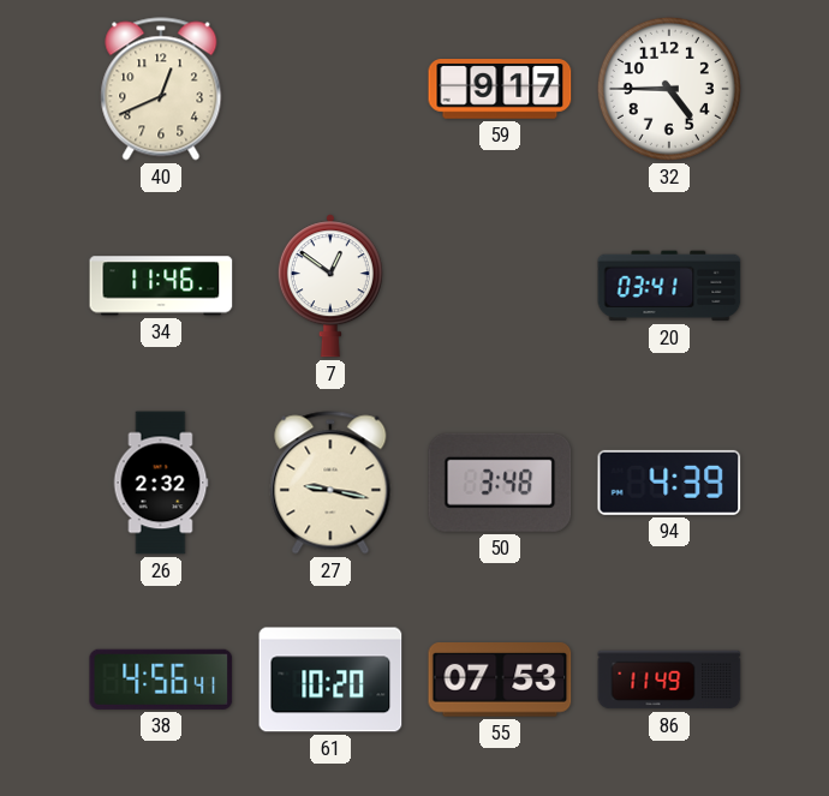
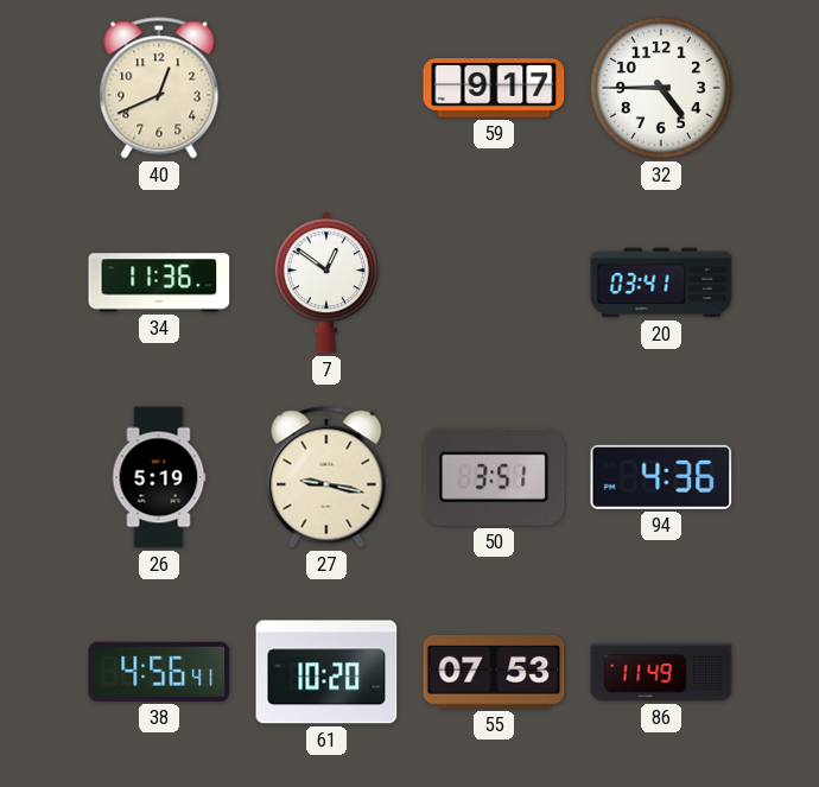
34: 11:46 -> 11:36 (159, 283)
26: 2:32 -> 5:19 (159, 477)
50: 3:48 -> 3:51 (494, 477)
94: 4:39 -> 4:36 (661, 477)
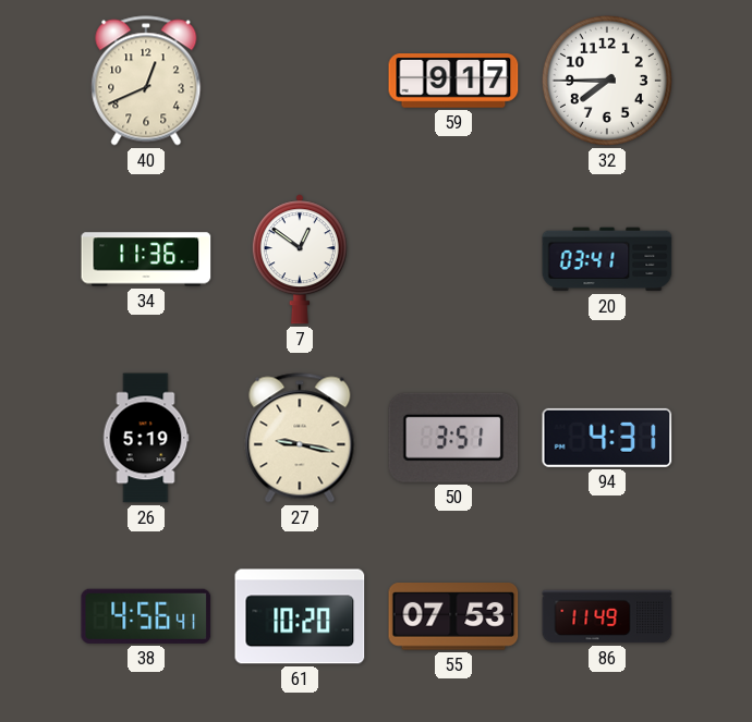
32: 4:45 -> 7:45 (607, 81)
94: 4:36 -> 4:31 (607, 438)
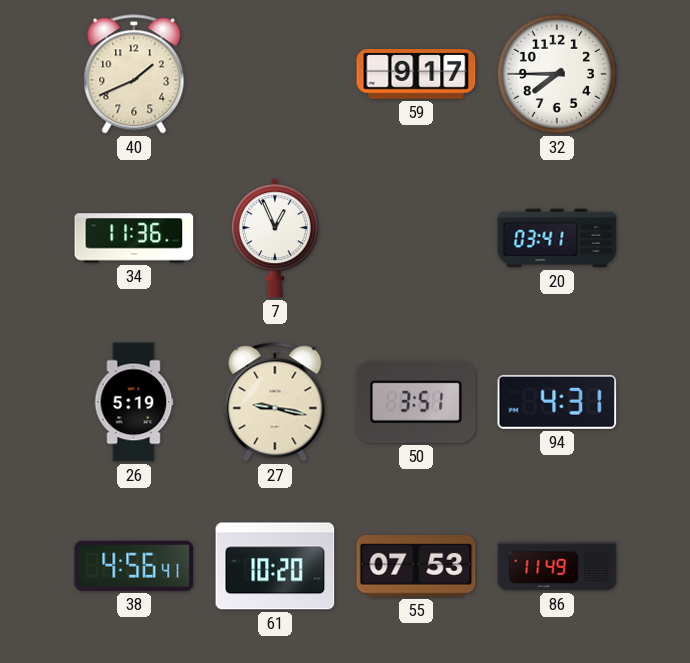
40: 12:41 -> 1:41 (134, 74)
7: 12:51 -> 12:56 (275, 238)
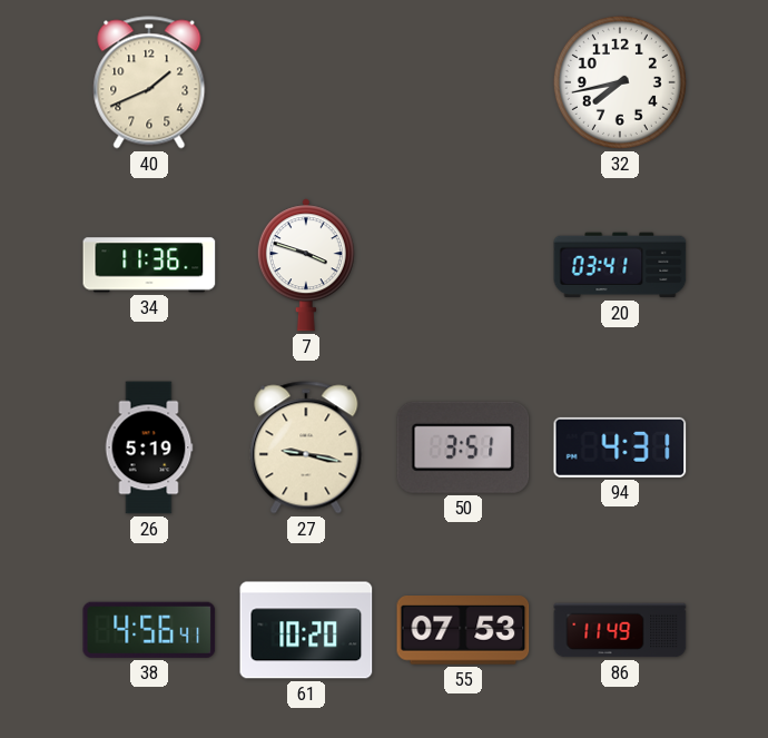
59: 9:17 -> none (416, 74)
32: 7:45 -> 7:43 (620, 82)
7: 12:56 -> 3:48 (306, 265)
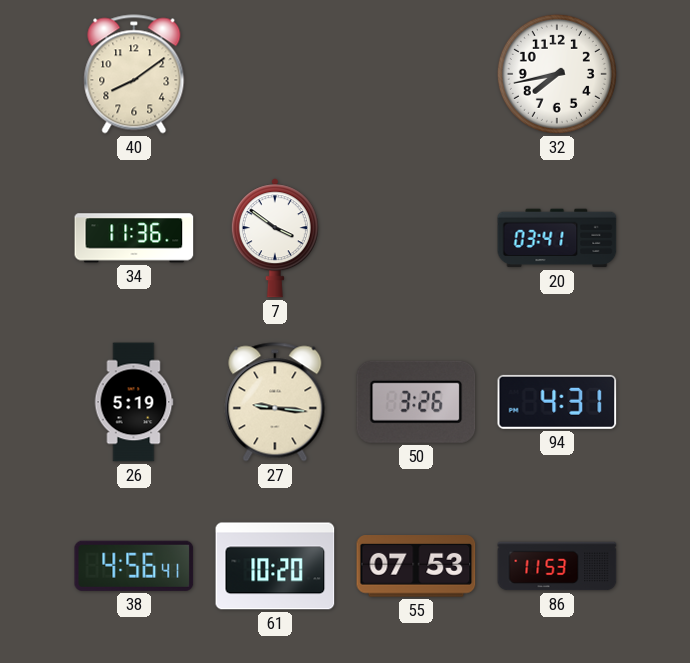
40: 1:41 -> 8:09 (134, 74)
7: 3:48 -> 3:51 (275, 238)
27: 9:17 -> 9:16 (275, 402)
50: 3:51 -> 3:26 (416, 402)
86: 11:49 -> 11:53 (557, 566)
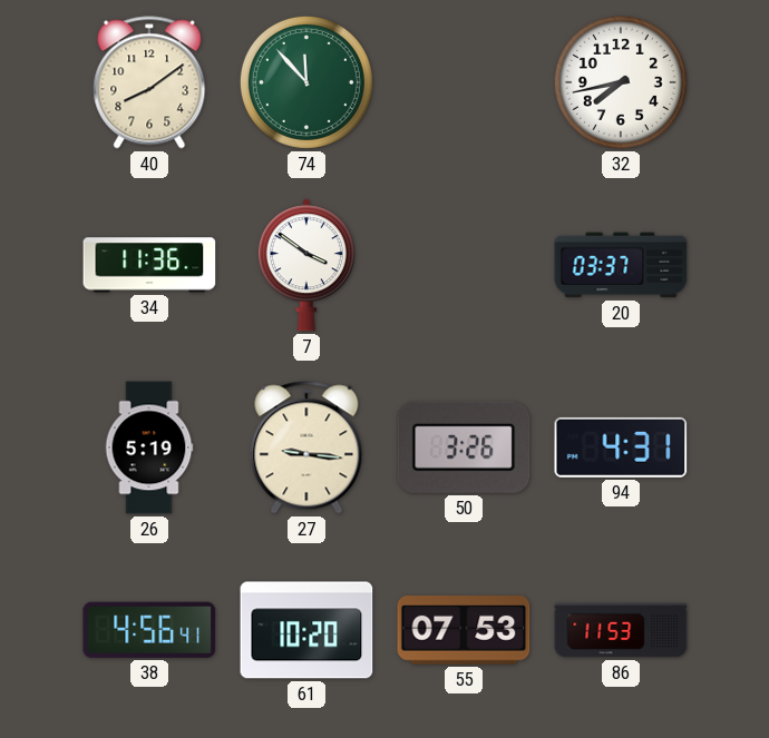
74: none -> 11:53 (306, 82)
20: 03:41 -> 03:37 (621, 265)
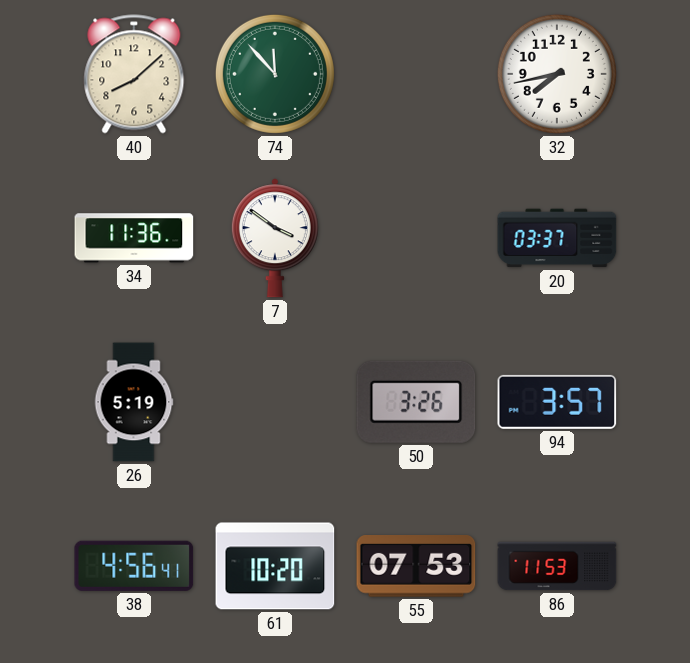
40: 8:09 -> 8:08 (134, 74)
27: 9:16 -> none (306, 447)
94: 4:31 -> 3:57 (557, 402)
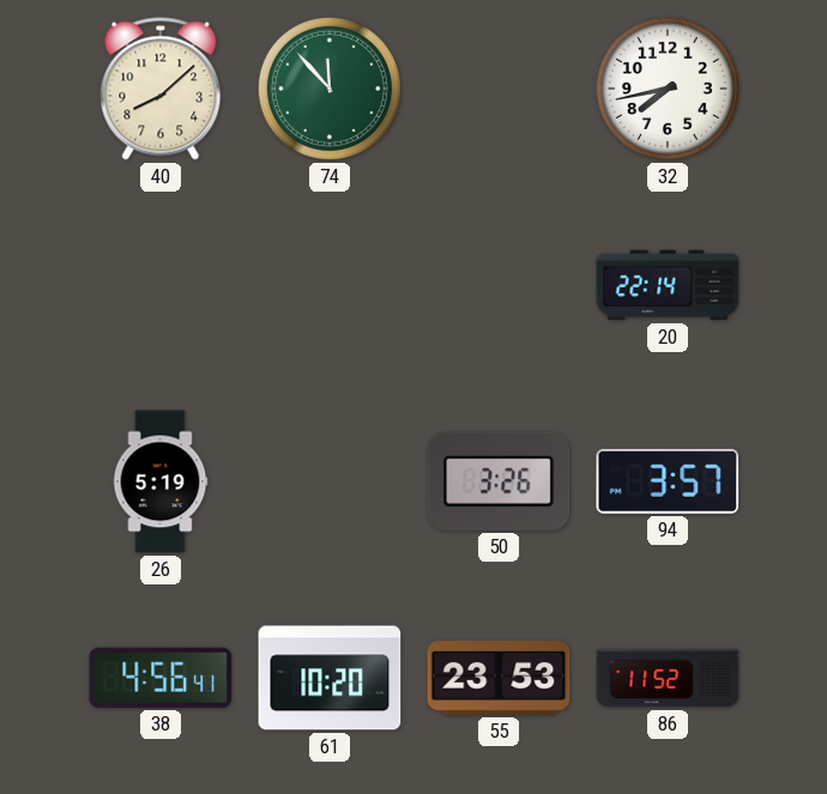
34: 11:36 -> none (134, 238)
7: 3:51 -> none (275, 238)
20: 03:37 -> 22:14 (668, 285)
55: 07:53 -> 23:53 (499, 679)
86: 11:53 -> 11:52 (668, 678)
